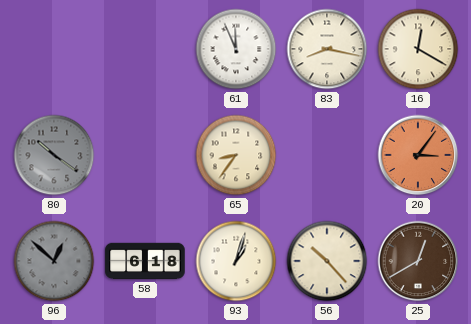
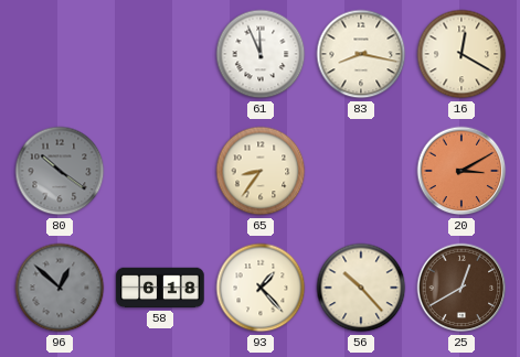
20: 3:06 -> 3:10 (461, 171)
93: 1:03 -> 1:23 (261, 288)
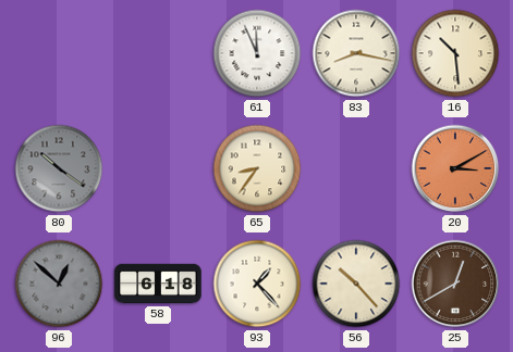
16: 12:20 -> 10:29 (455, 53)
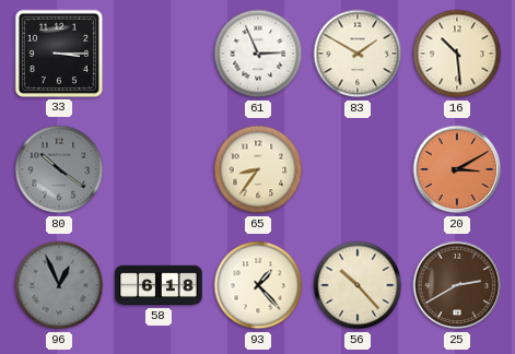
33: none -> 3:15 (59, 54)
61: 11:56 -> 2:56 (258, 54)
83: 8:17 -> 1:50 (358, 54)
96: 12:52 -> 12:56 (59, 285)
25: 12:40 -> 2:40 (457, 285)
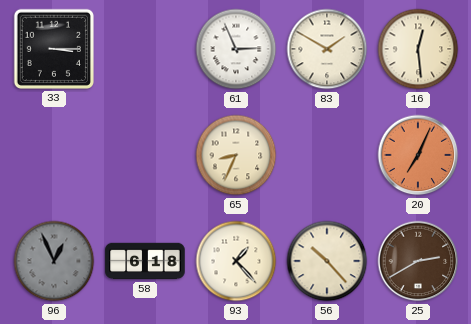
16: 10:29 -> 12:29 (418, 49)
80: 10:21 -> none (59, 169)
65: 8:36 -> 8:34 (236, 155)
20: 3:10 -> 7:04 (418, 155)
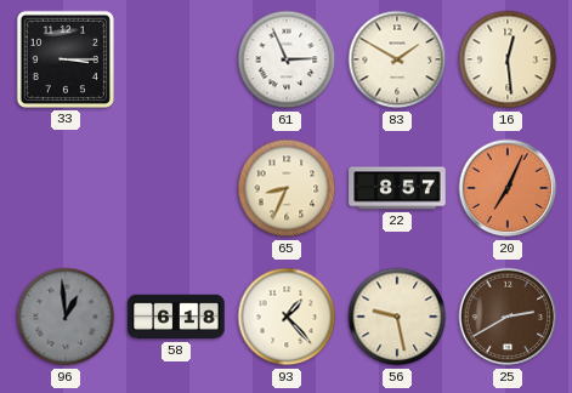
22: none -> 8:57 (397, 188)
96: 12:56 -> 12:59 (66, 317)
56: 10:23 -> 9:28 (397, 317)
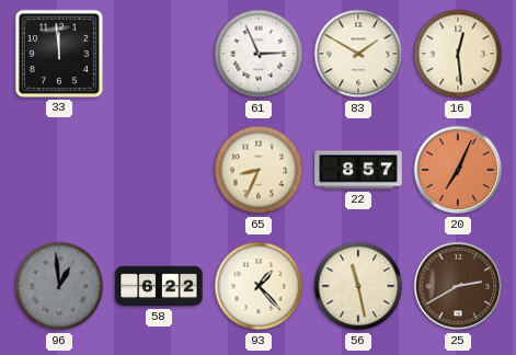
33: 3:15 -> 11:59 (59, 54)
58: 6:18 -> 6:22 (159, 286)
56: 9:28 -> 11:28 (358, 286)
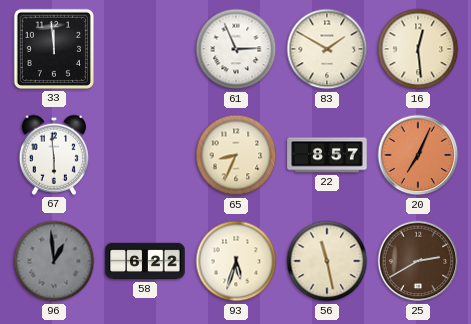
67: none -> 5:59 (53, 155)
93: 1:23 -> 5:33 (236, 261)
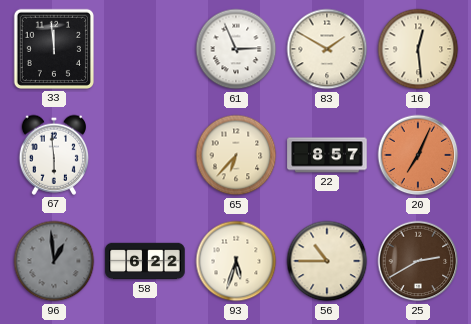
65: 8:34 -> 6:37 (236, 155)
56: 11:28 -> 10:45 (327, 261)
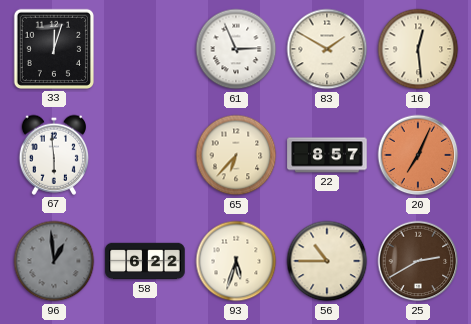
33: 11:59 -> 12:03 (54, 49)
